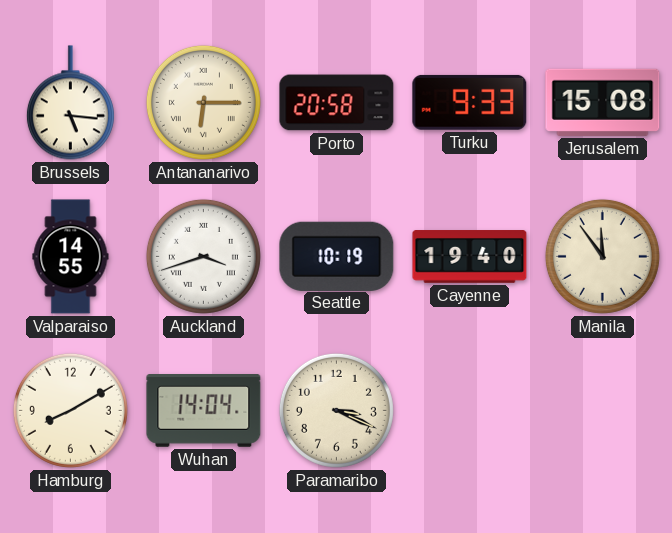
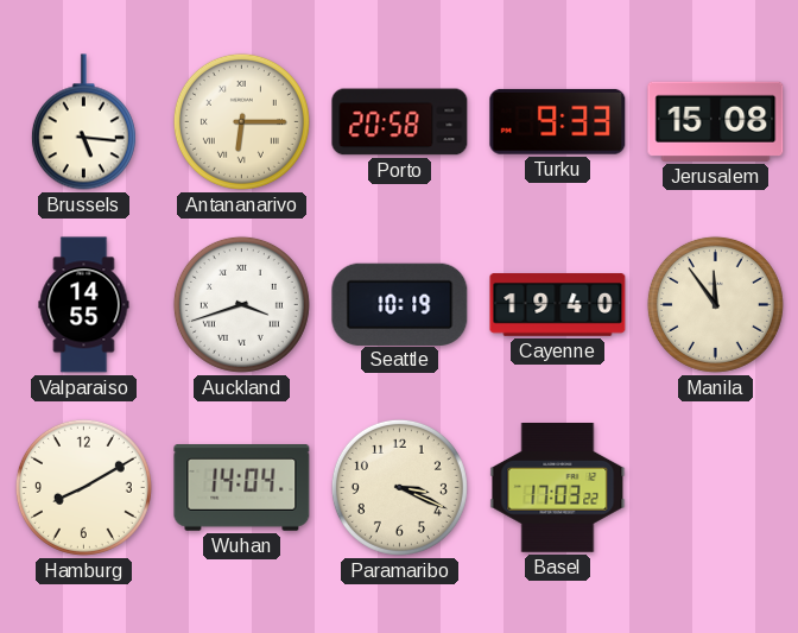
Basel: none -> 17:03 (558, 488)
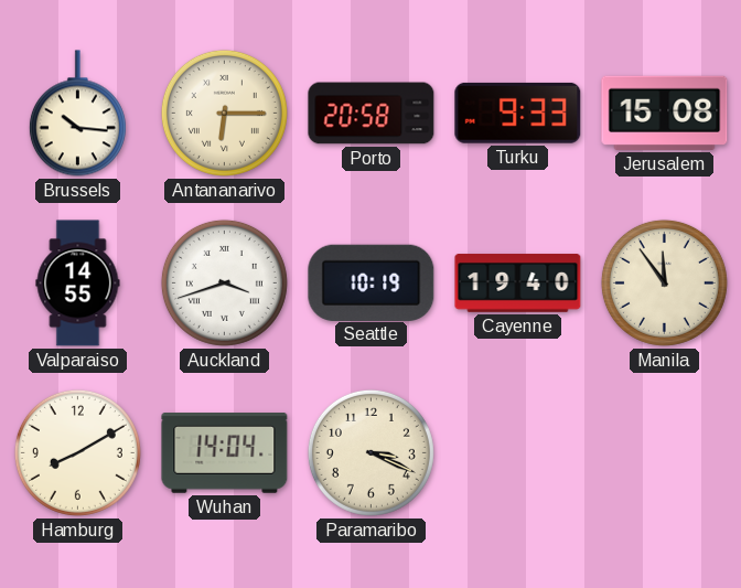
Brussels: 5:16 -> 10:16 (77, 114)
Basel: 17:03 -> none (558, 488)
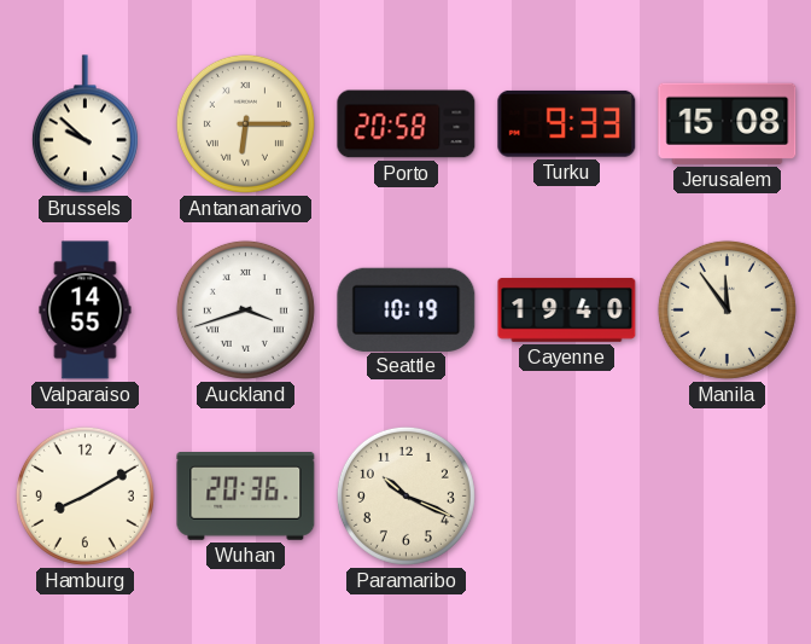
Brussels: 10:16 -> 9:52 (84, 124)
Wuhan: 14:04 -> 20:36 (246, 497)
Paramaribo: 3:19 -> 10:19 (405, 495)
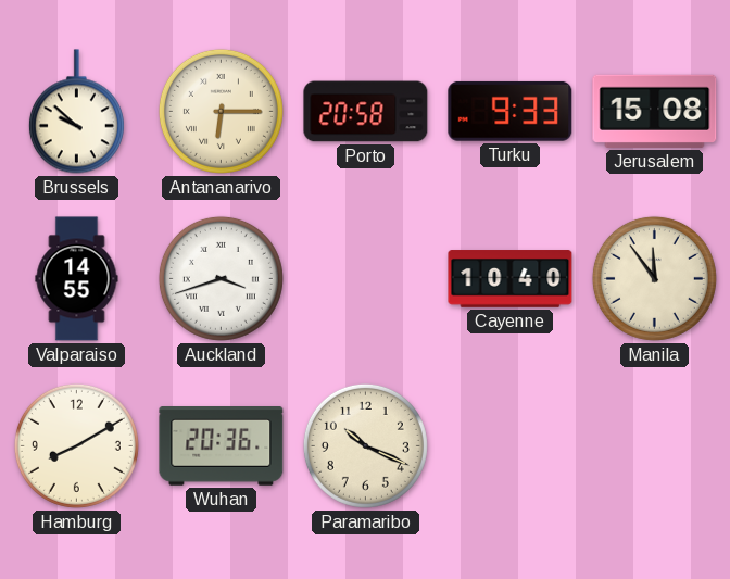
Seattle: 10:19 -> none (407, 309)
Cayenne: 19:40 -> 10:40 (511, 279)
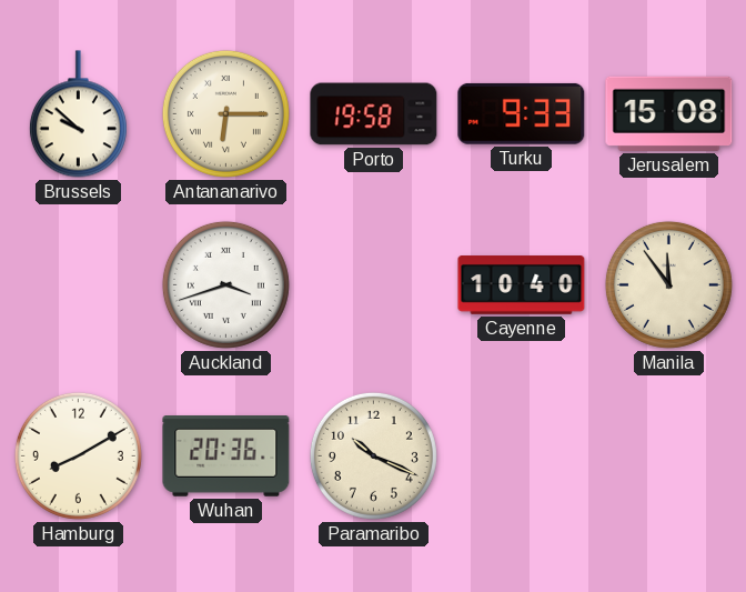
Porto: 20:58 -> 19:58 (374, 114)
Valparaiso: 14:55 -> none (77, 279)
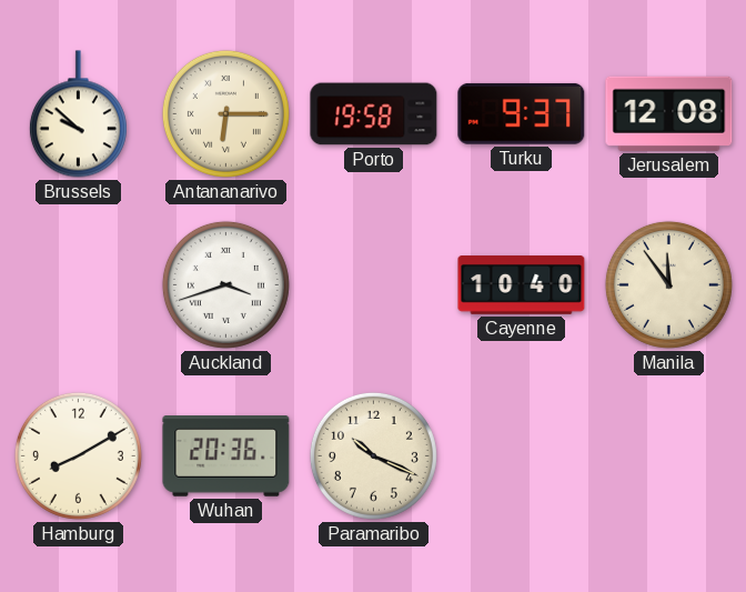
Turku: 9:33 -> 9:37 (522, 113)
Jerusalem: 15:08 -> 12:08 (669, 113)
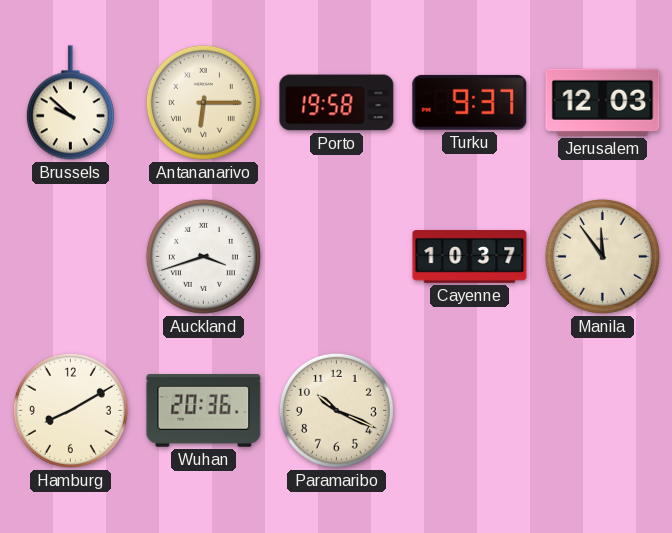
Jerusalem: 12:08 -> 12:03 (603, 102)
Cayenne: 10:40 -> 10:37 (470, 257)
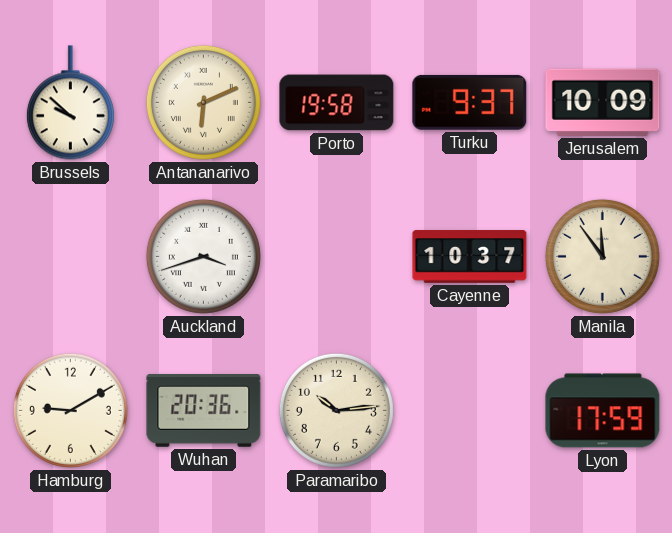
Antananarivo: 6:15 -> 6:11 (203, 102)
Jerusalem: 12:03 -> 10:09 (603, 102)
Hamburg: 8:10 -> 9:10 (70, 410)
Paramaribo: 10:19 -> 10:14 (336, 410)
Lyon: none -> 17:59 (603, 411)
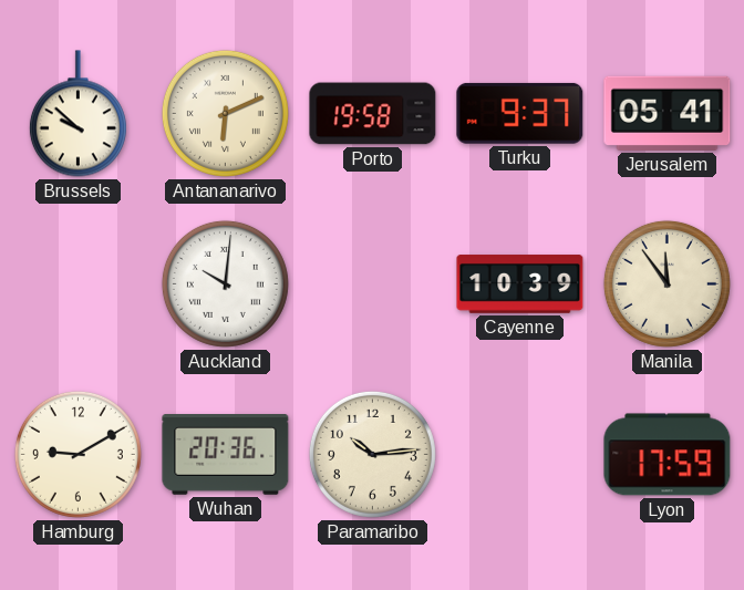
Jerusalem: 10:09 -> 05:41 (668, 113)
Auckland: 3:42 -> 10:01 (225, 283)
Cayenne: 10:37 -> 10:39 (520, 284)
